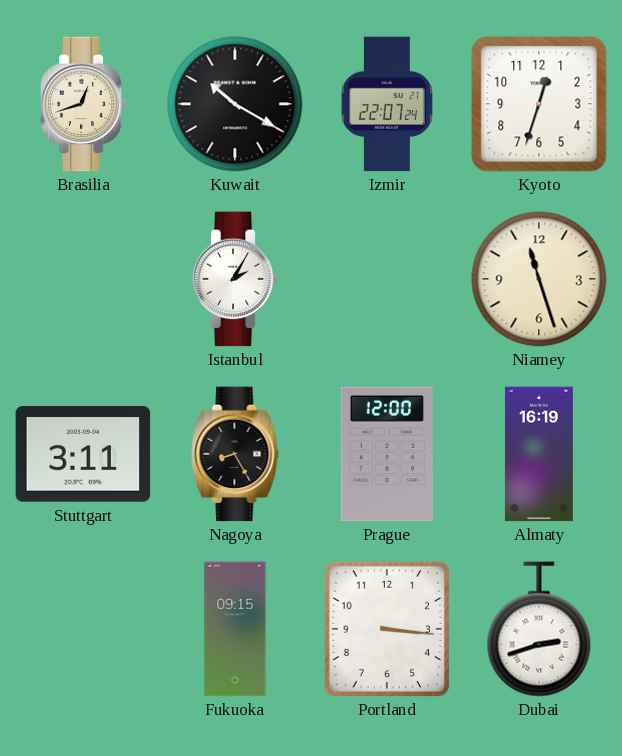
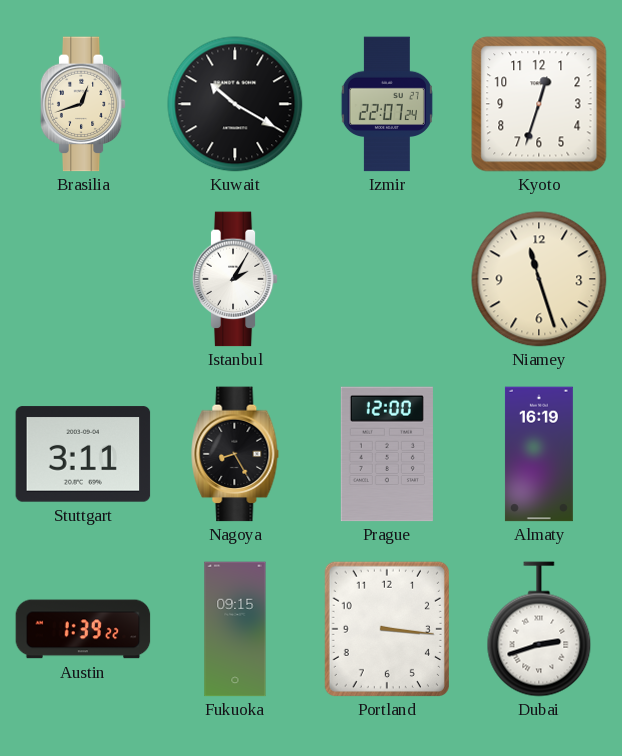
Austin: none -> 1:39 (83, 629)
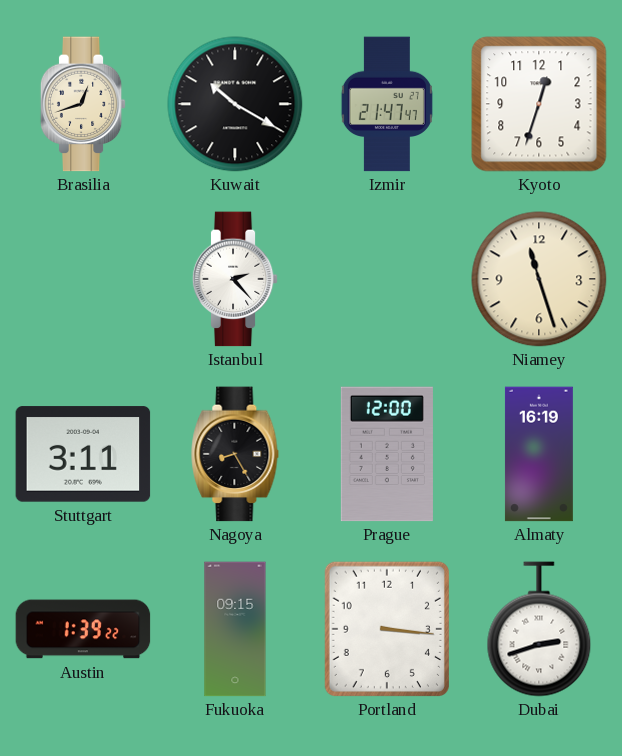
Izmir: 22:07 -> 21:47 (387, 104)
Istanbul: 2:05 -> 2:23 (235, 279)
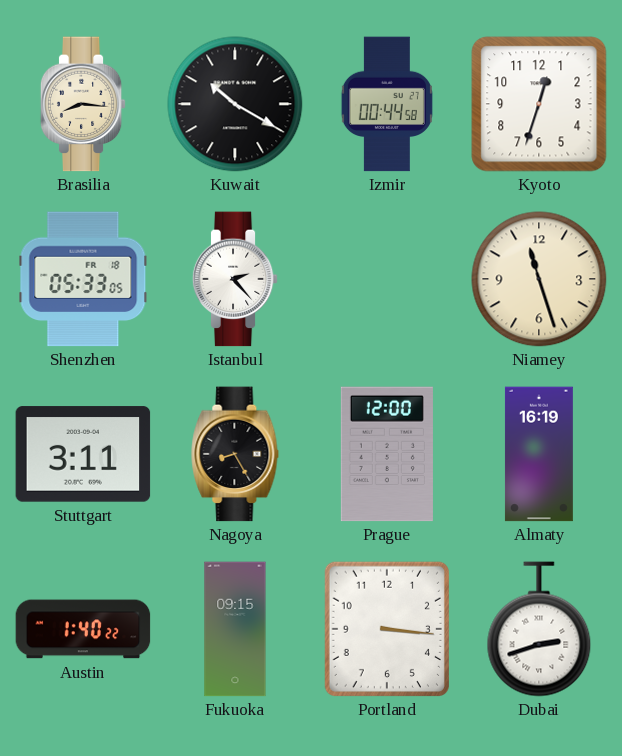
Brasilia: 12:42 -> 8:16 (83, 104)
Izmir: 21:47 -> 00:44 (387, 104)
Shenzhen: none -> 05:33 (83, 279)
Austin: 1:39 -> 1:40 (83, 629)
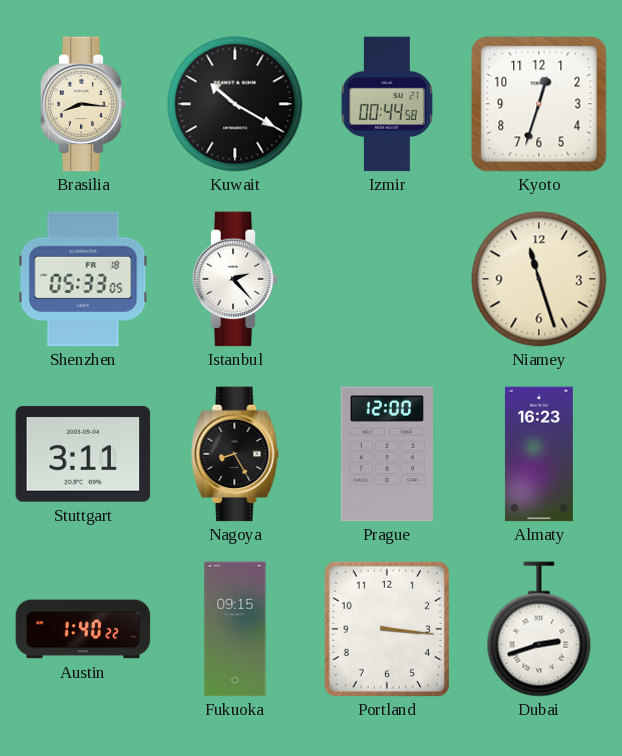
Almaty: 16:19 -> 16:23 (539, 454)
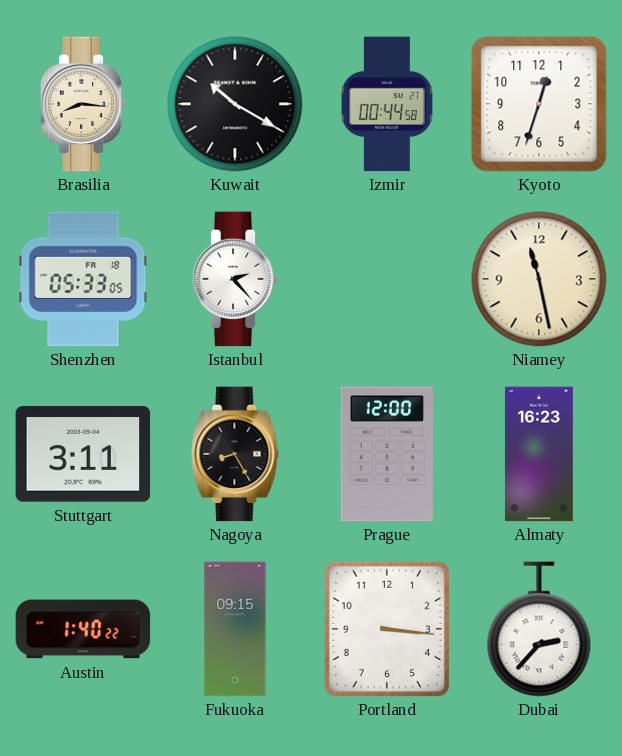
Niamey: 11:27 -> 11:28 (539, 279)
Dubai: 2:42 -> 2:37 (539, 629)
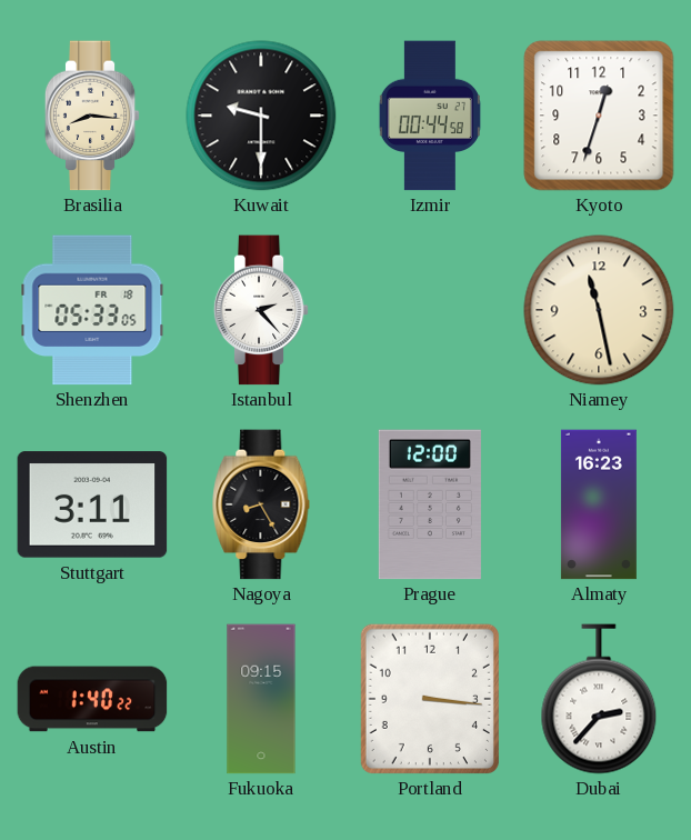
Kuwait: 10:20 -> 9:30 (261, 116)
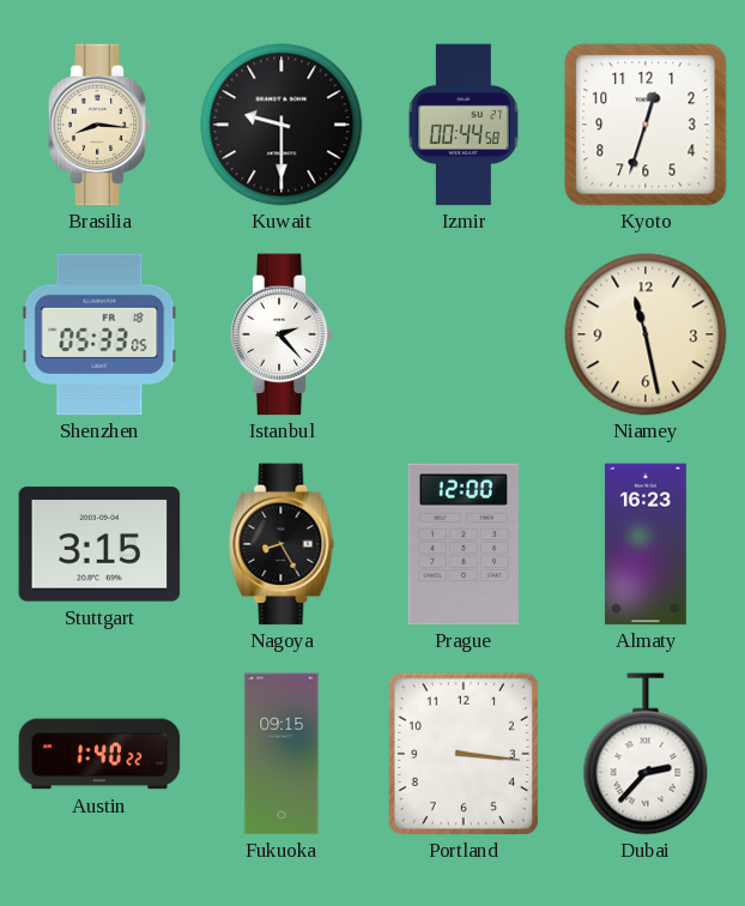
Stuttgart: 3:11 -> 3:15 (99, 544)
